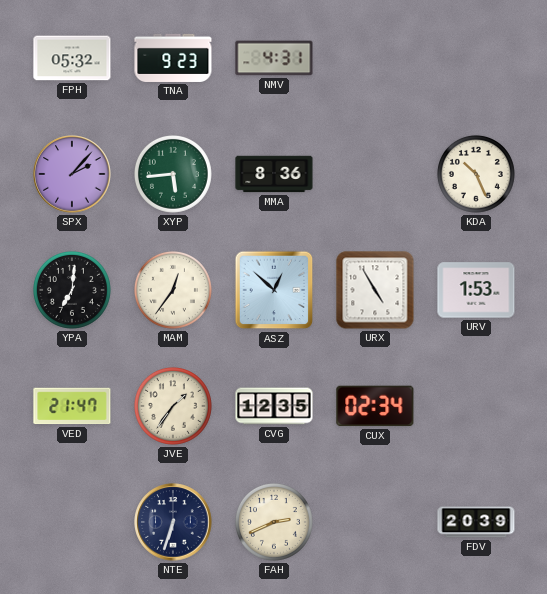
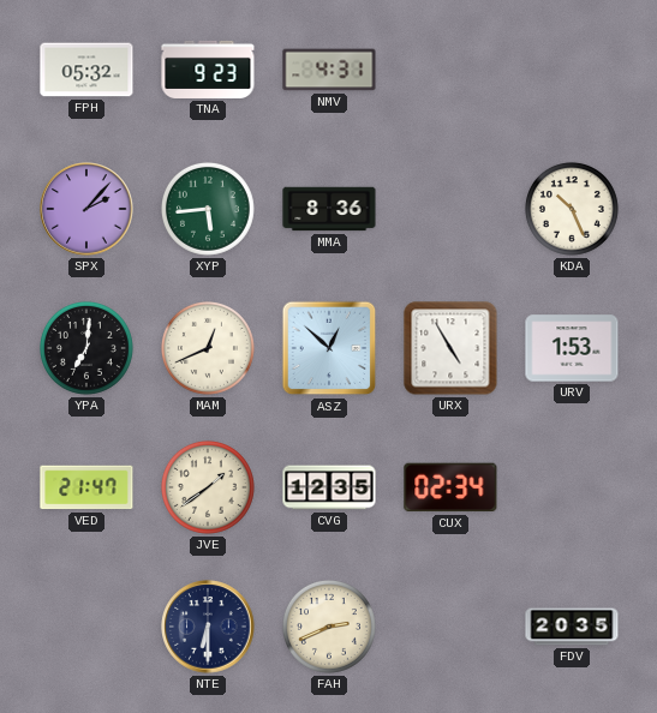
MAM: 12:36 -> 12:41 (208, 348)
JVE: 1:36 -> 1:39 (208, 487)
NTE: 6:33 -> 6:30 (208, 627)
FDV: 20:39 -> 20:35 (572, 627)
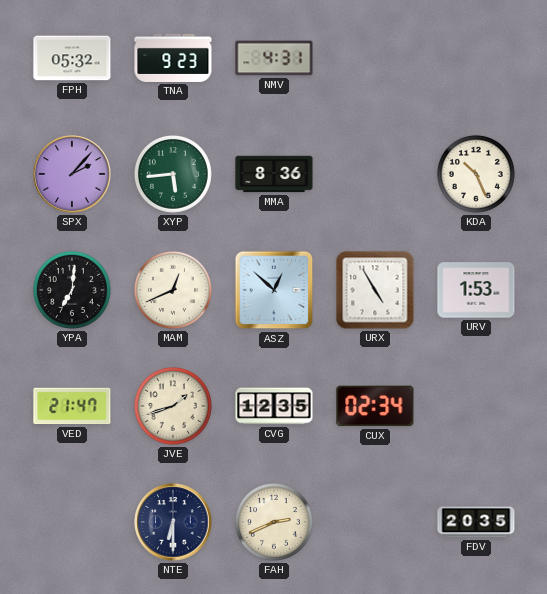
JVE: 1:39 -> 1:42 (173, 406)
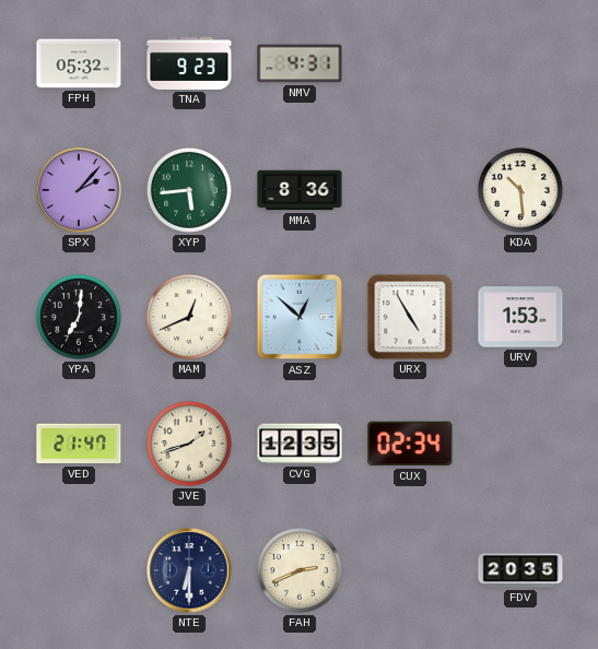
KDA: 10:26 -> 10:29 (520, 190)
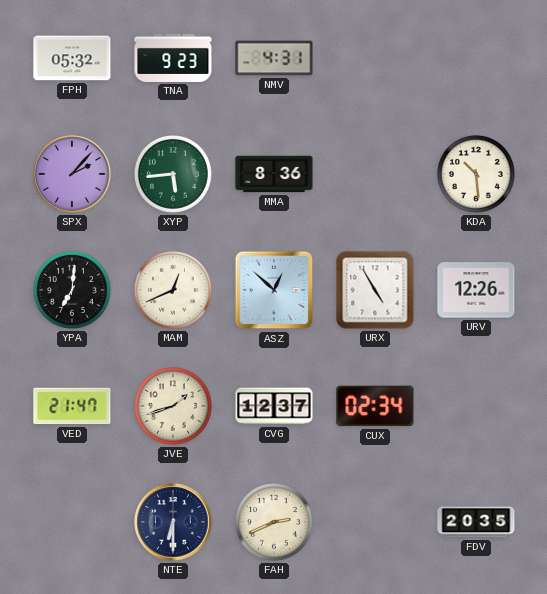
URV: 1:53 -> 12:26 (476, 290)
CVG: 12:35 -> 12:37 (274, 406)
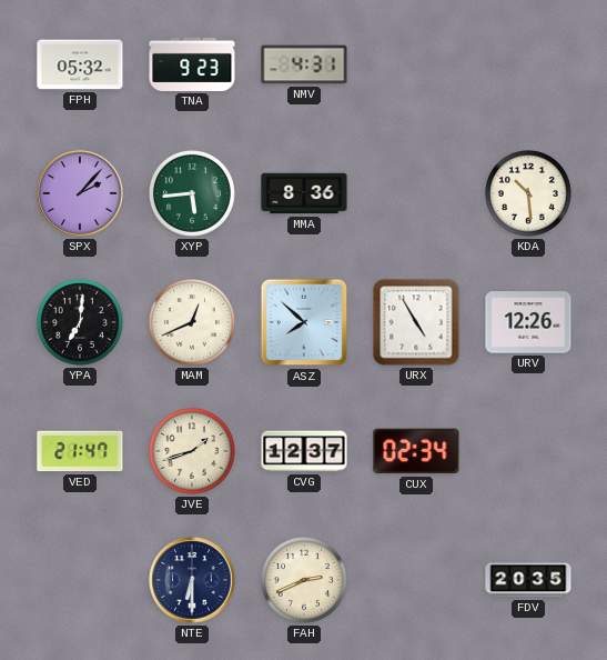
ASZ: 12:52 -> 7:52 (304, 322)
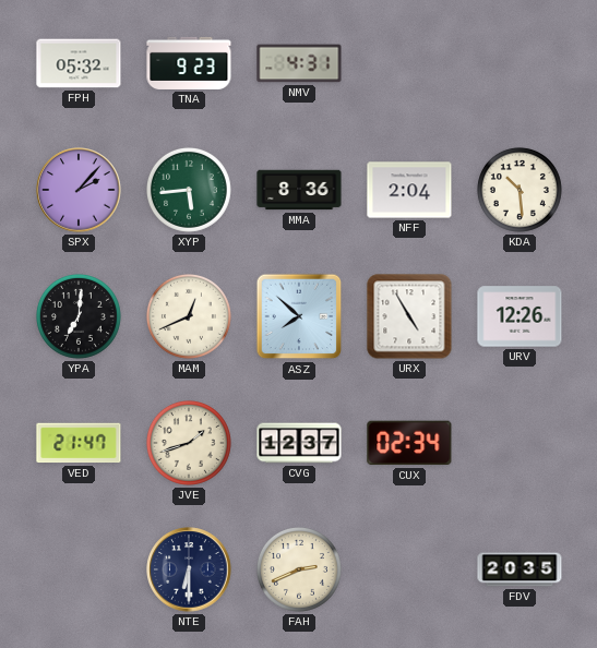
NFF: none -> 2:04 (409, 190)
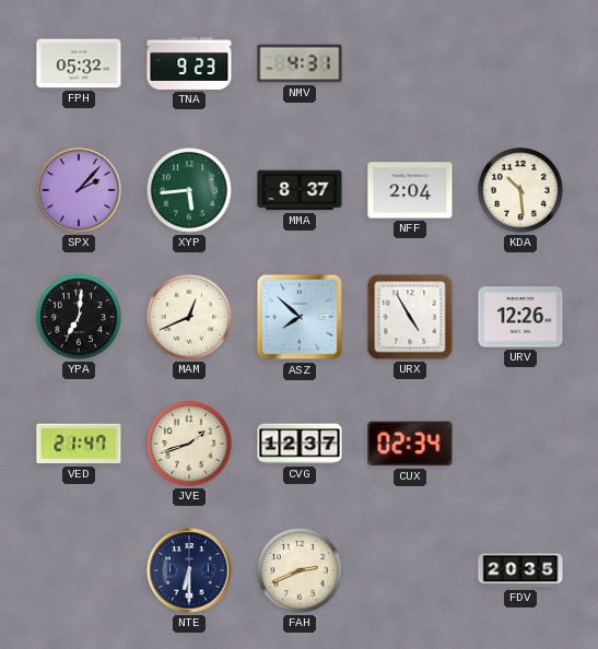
MMA: 8:36 -> 8:37 (300, 190)
